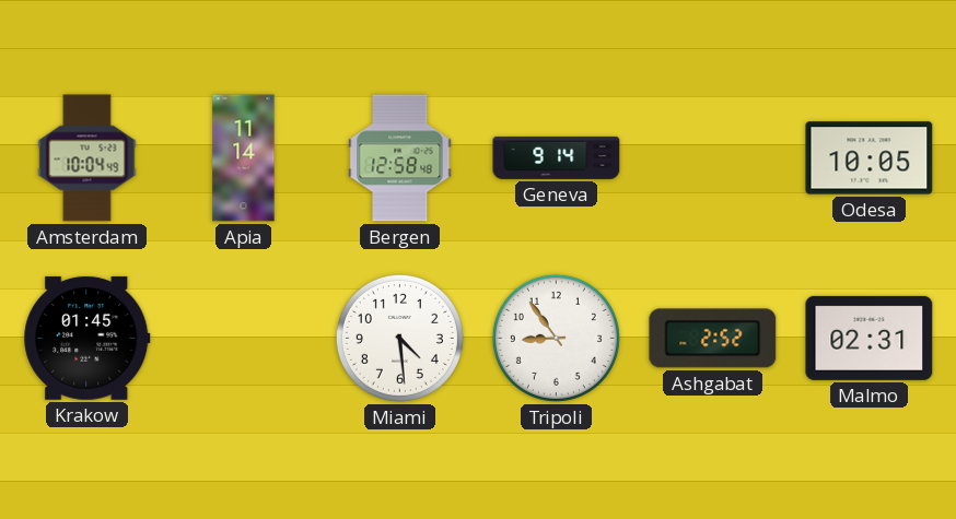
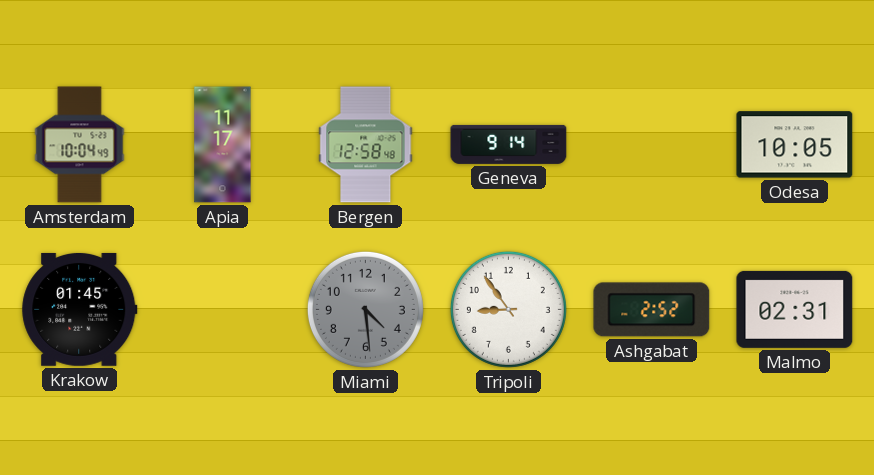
Apia: 11:14 -> 11:17 (223, 145)
Miami dial: white -> grey (365, 309)
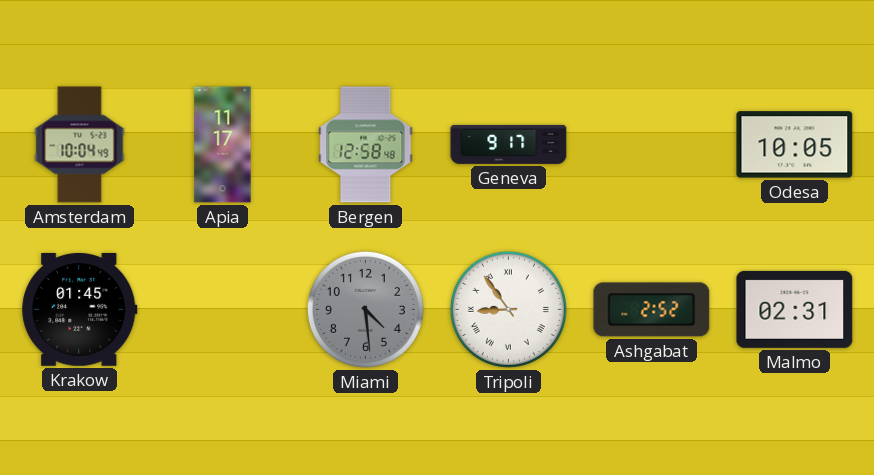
Geneva: 9:14 -> 9:17 (509, 144)
Tripoli numerals: Arabic -> Roman (508, 309)
